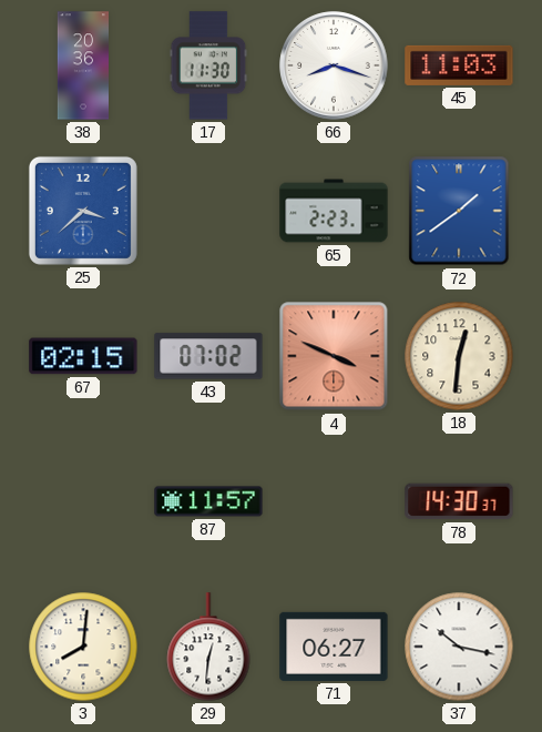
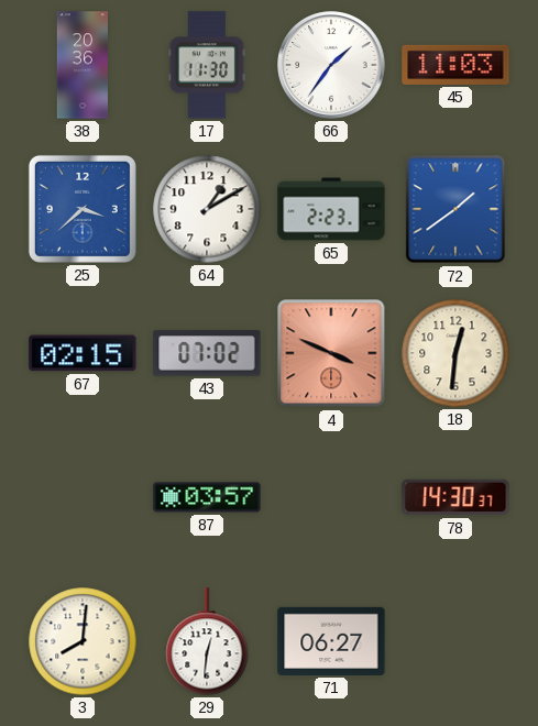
66: 8:18 -> 1:36 (331, 65)
64: none -> 1:10 (207, 209)
87: 11:57 -> 03:57 (207, 497)
37: 10:17 -> none (459, 647)
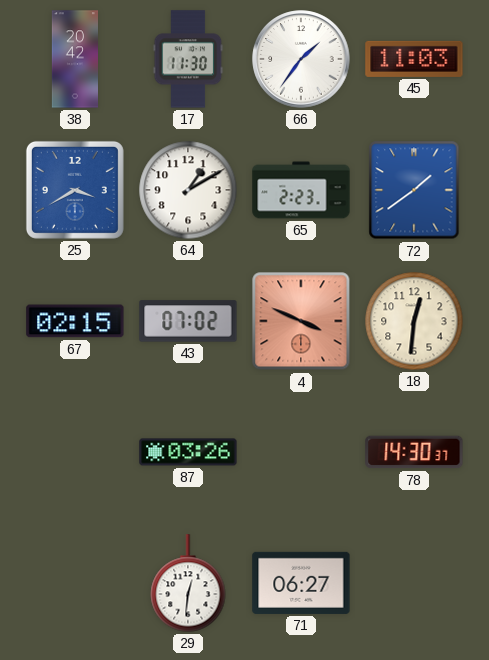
38: 20:36 -> 20:42 (74, 59)
25: 3:38 -> 3:40 (75, 190)
87: 03:57 -> 03:26 (188, 452)
3: 8:01 -> none (83, 641)
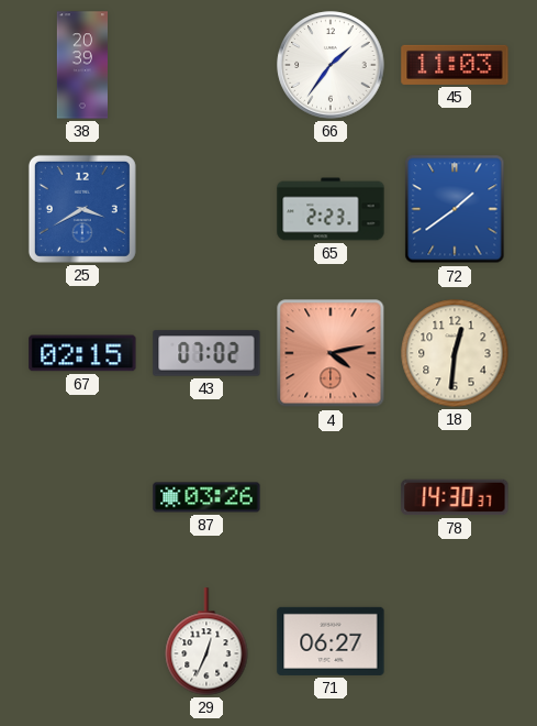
38: 20:42 -> 20:39 (81, 65)
17: 11:30 -> none (188, 59)
64: 1:10 -> none (188, 190)
4: 3:49 -> 4:13 (331, 353)
29: 12:31 -> 12:34 (206, 641)
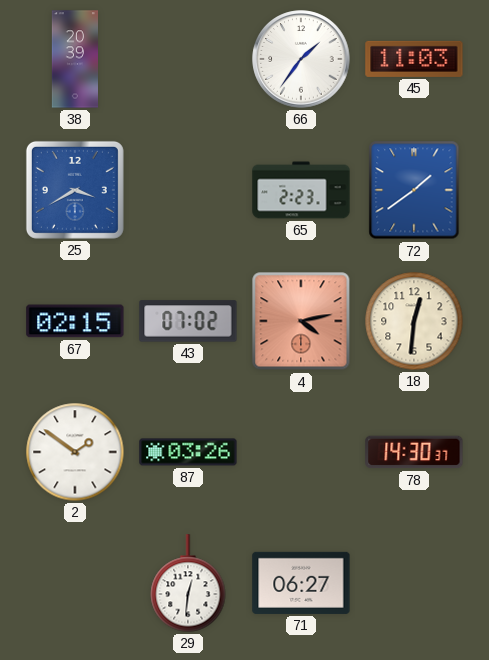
2: none -> 1:51 (75, 452)
29: 12:34 -> 12:31 (188, 583)
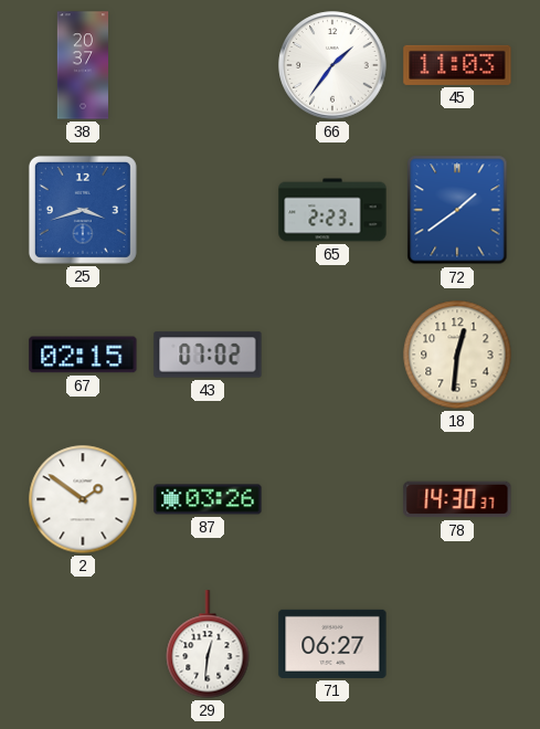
38: 20:39 -> 20:37 (82, 65)
25: 3:40 -> 3:42 (83, 210)
4: 4:13 -> none (301, 321)
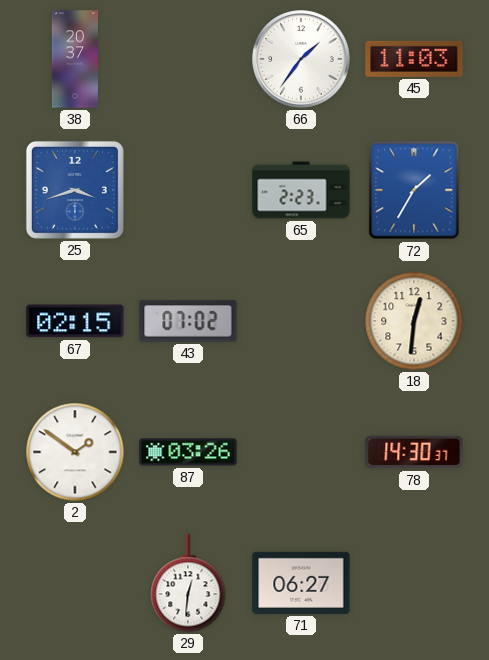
72: 1:39 -> 1:35 (414, 190)
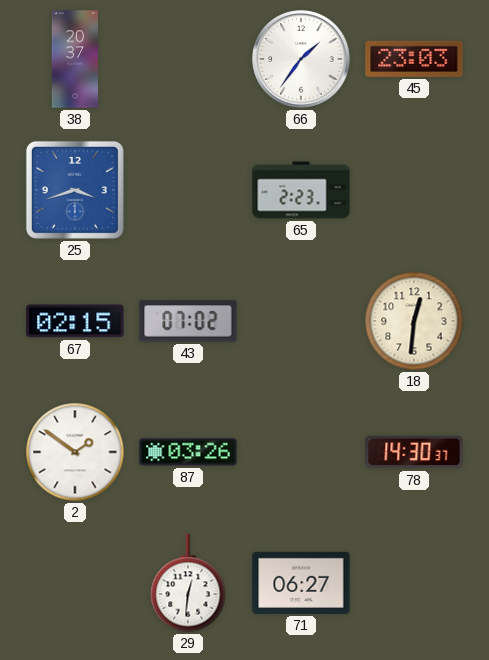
45: 11:03 -> 23:03 (414, 59)
72: 1:35 -> none (414, 190)
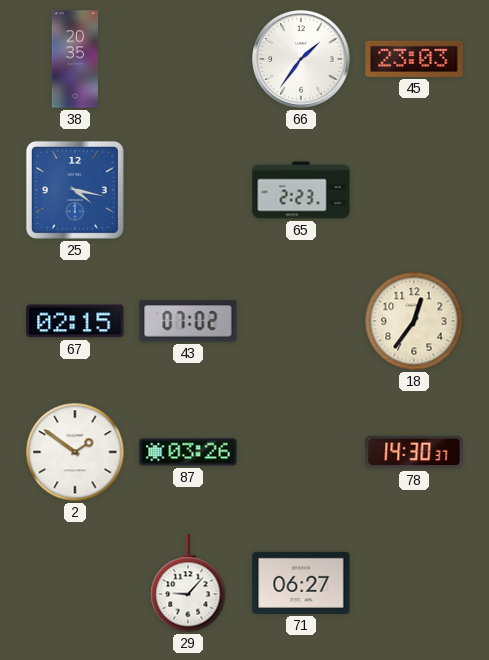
38: 20:37 -> 20:35 (74, 59)
25: 3:42 -> 4:17 (75, 190)
18: 12:31 -> 12:36 (414, 321)
29: 12:31 -> 9:07 (188, 583)
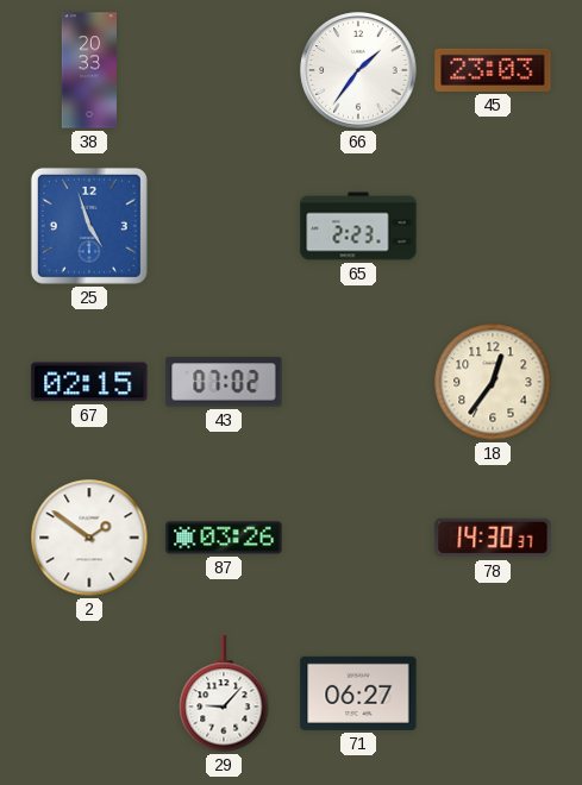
38: 20:35 -> 20:33 (88, 70)
25: 4:17 -> 4:57 (89, 226)
